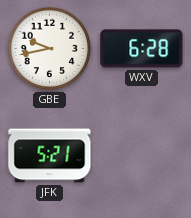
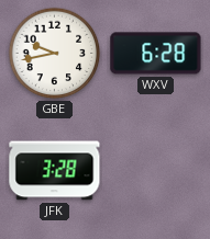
JFK: 5:21 -> 3:28 (55, 171)
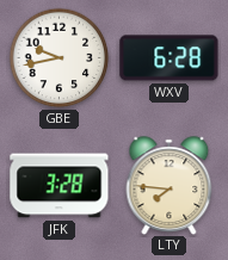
LTY: none -> 7:46 (170, 185)
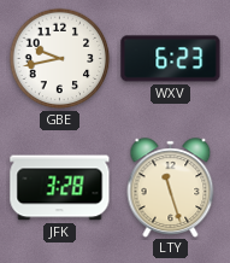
WXV: 6:28 -> 6:23 (171, 59)
LTY: 7:46 -> 11:27 (171, 187)
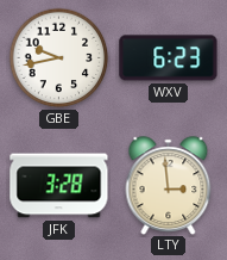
LTY: 11:27 -> 2:59 (169, 185)
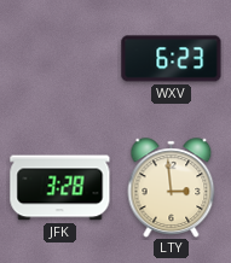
GBE: 9:43 -> none (59, 58)
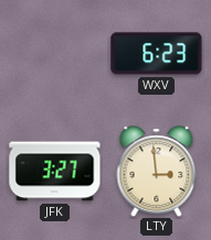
JFK: 3:28 -> 3:27 (55, 172)
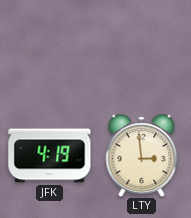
WXV: 6:23 -> none (157, 54)
JFK: 3:27 -> 4:19 (50, 156)
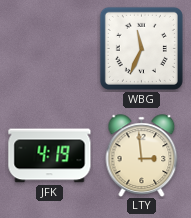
WBG: none -> 11:34 (141, 48)
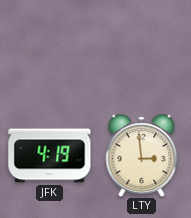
WBG: 11:34 -> none (141, 48)
